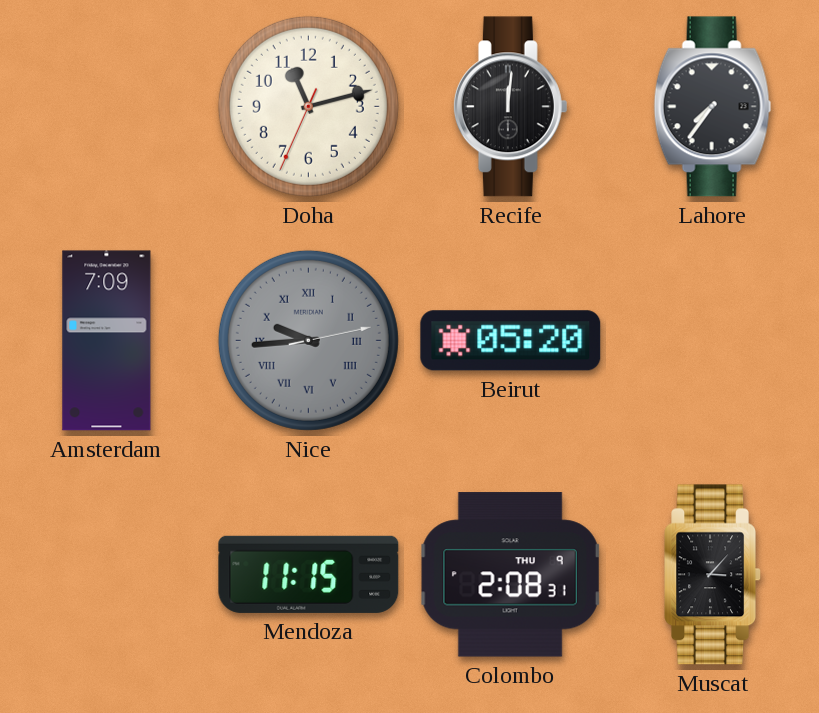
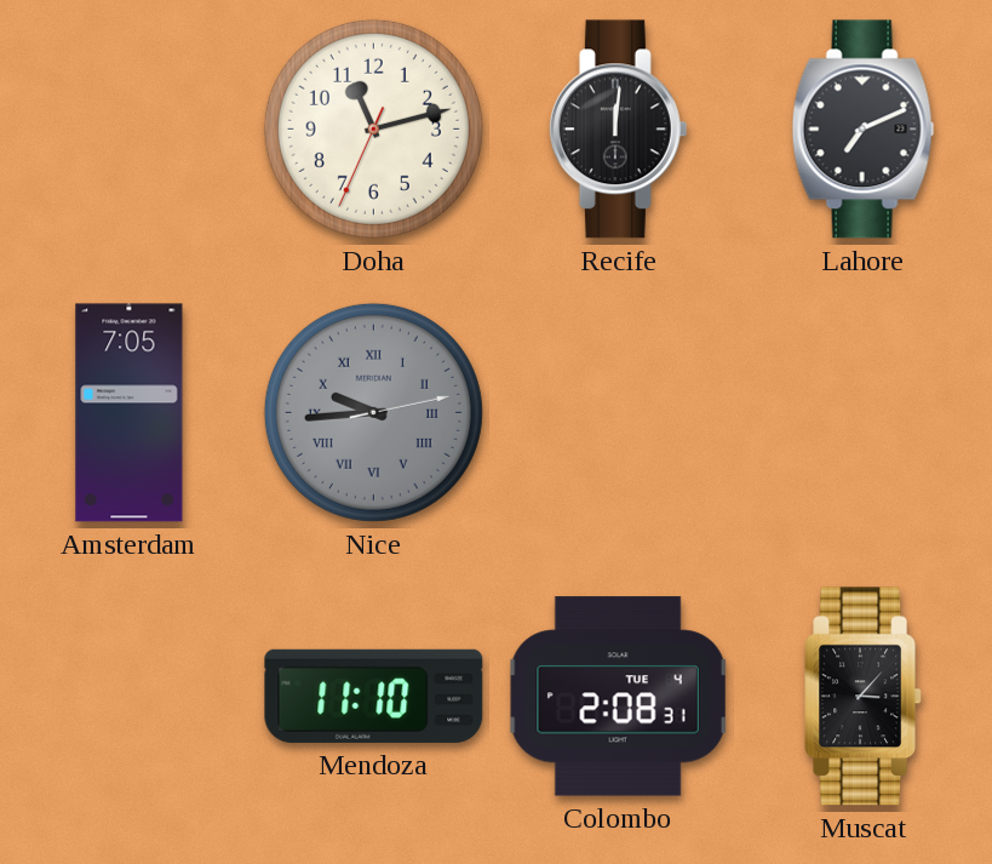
Lahore: 7:36 -> 7:11 (864, 130)
Amsterdam: 7:09 -> 7:05 (130, 413)
Beirut: 05:20 -> none (511, 341)
Mendoza: 11:15 -> 11:10 (374, 696)
Colombo date: THU 9 -> TUE 4 (619, 697)
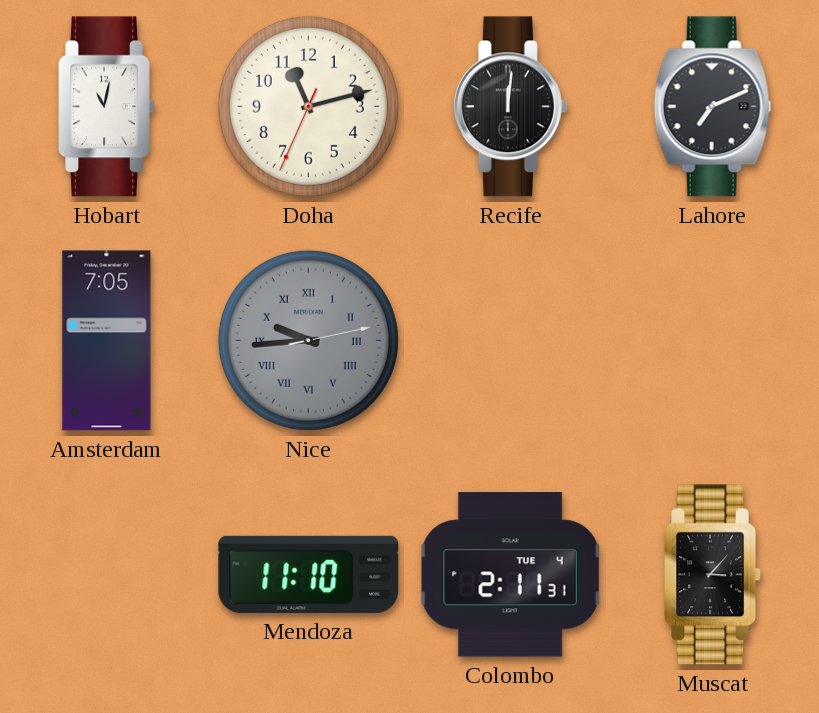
Hobart: none -> 11:02 (106, 107)
Colombo: 2:08 -> 2:11 (511, 575)
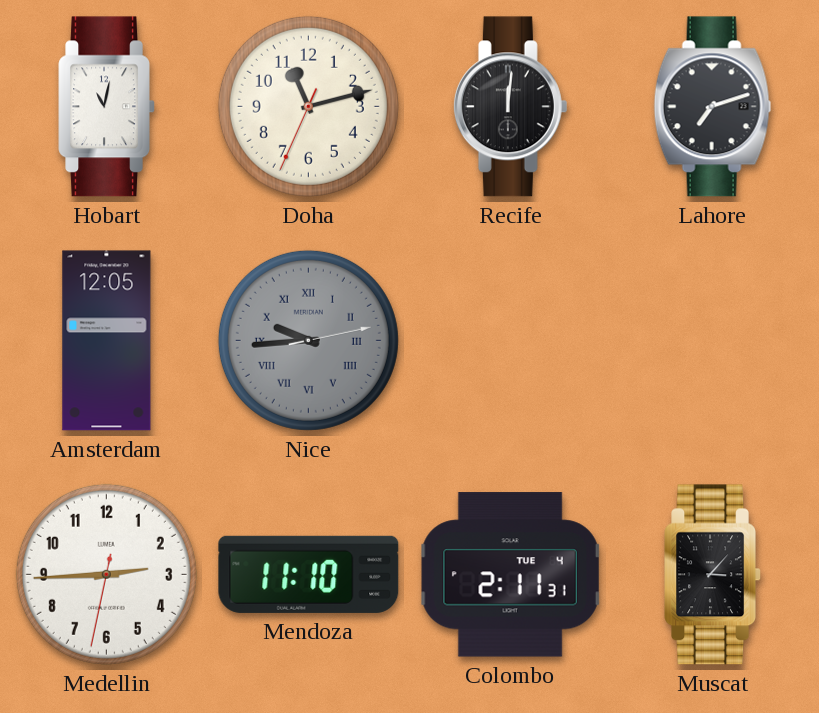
Lahore: 7:11 -> 7:12 (713, 107)
Amsterdam: 7:05 -> 12:05 (107, 341)
Medellin: none -> 2:44 (106, 574)
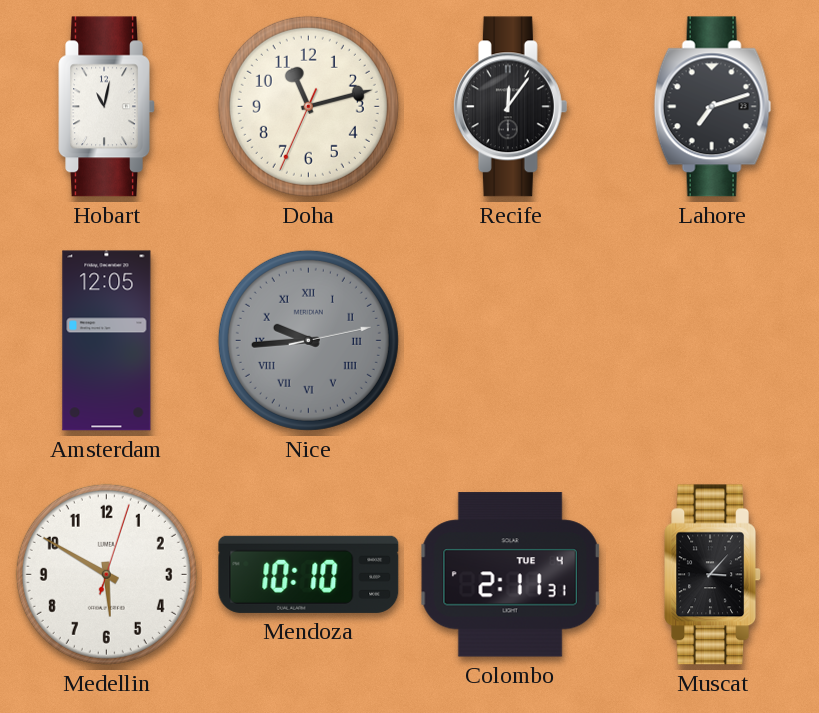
Recife: 12:01 -> 12:06 (510, 107)
Medellin: 2:44 -> 5:50 (106, 574)
Mendoza: 11:10 -> 10:10 (309, 574)
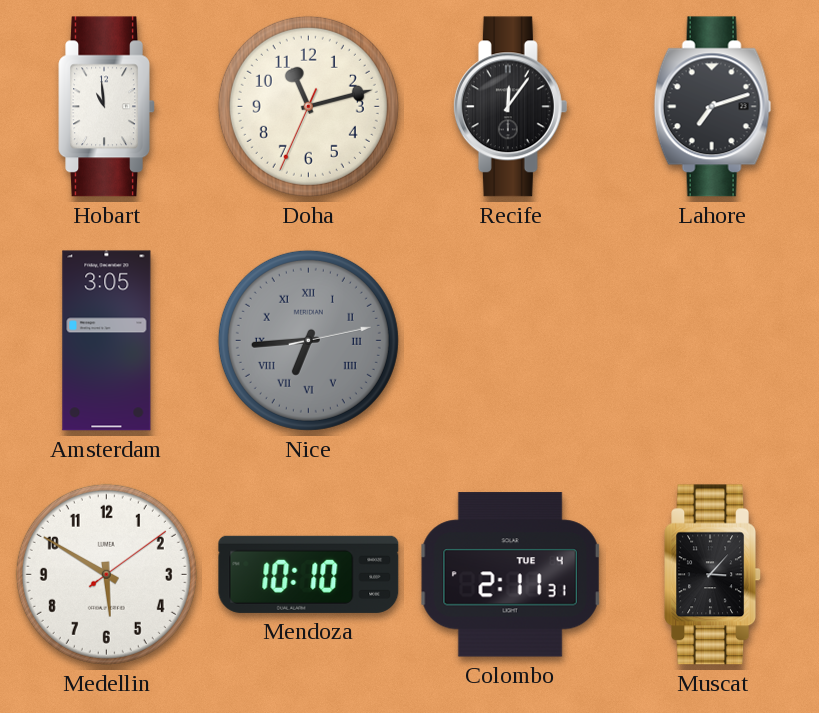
Hobart: 11:02 -> 10:59 (106, 107)
Amsterdam: 12:05 -> 3:05 (107, 341)
Nice: 9:44 -> 6:44 (308, 340)
Medellin: 5:50:03 -> 5:50:09 (106, 574)
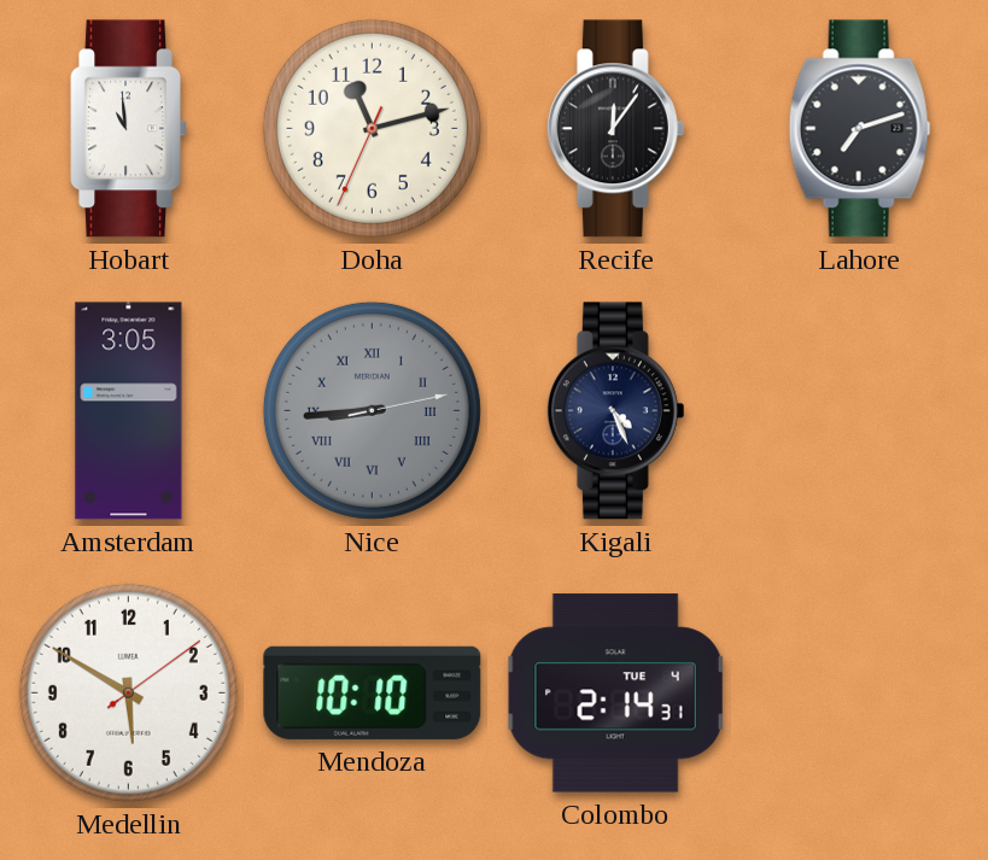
Nice: 6:44 -> 8:44 (372, 410)
Kigali: none -> 4:26 (615, 411)
Colombo: 2:11 -> 2:14 (616, 694)
Muscat: 3:07 -> none (712, 575)
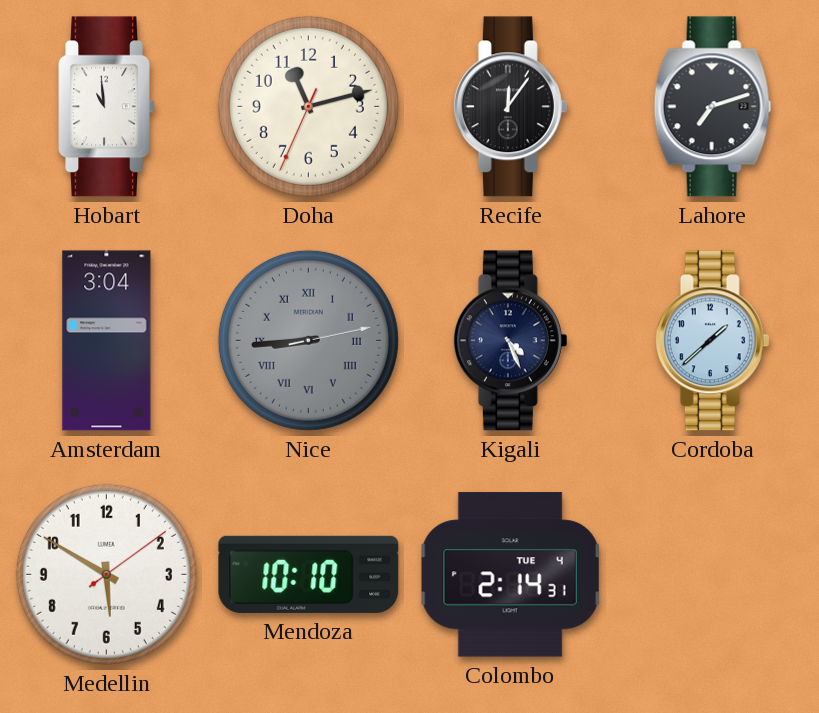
Amsterdam: 3:05 -> 3:04 (107, 341)
Cordoba: none -> 1:38 (712, 341)
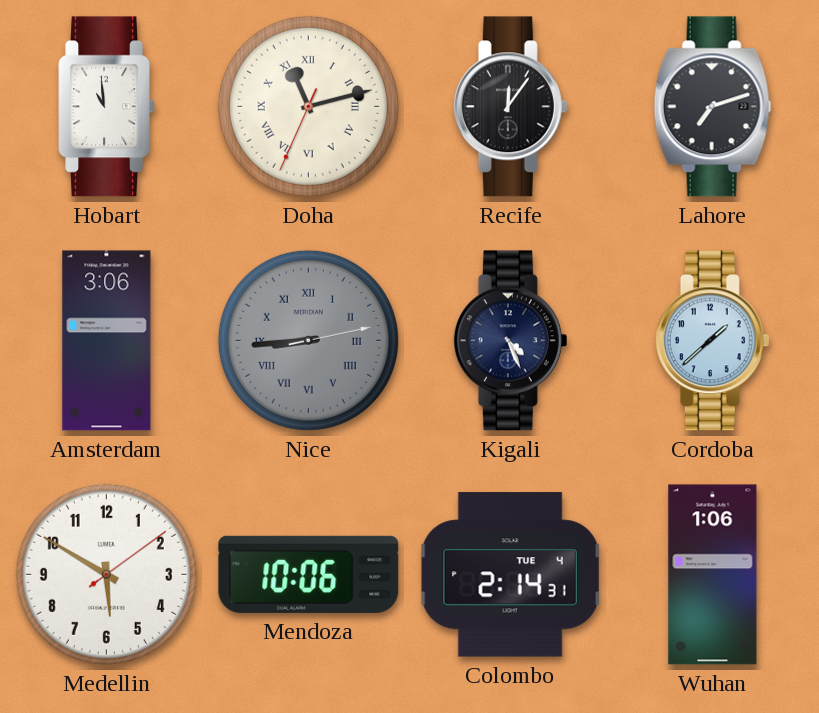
Doha numerals: Arabic -> Roman (308, 106)
Amsterdam: 3:04 -> 3:06 (107, 341)
Mendoza: 10:10 -> 10:06 (309, 574)
Wuhan: none -> 1:06 (713, 575)
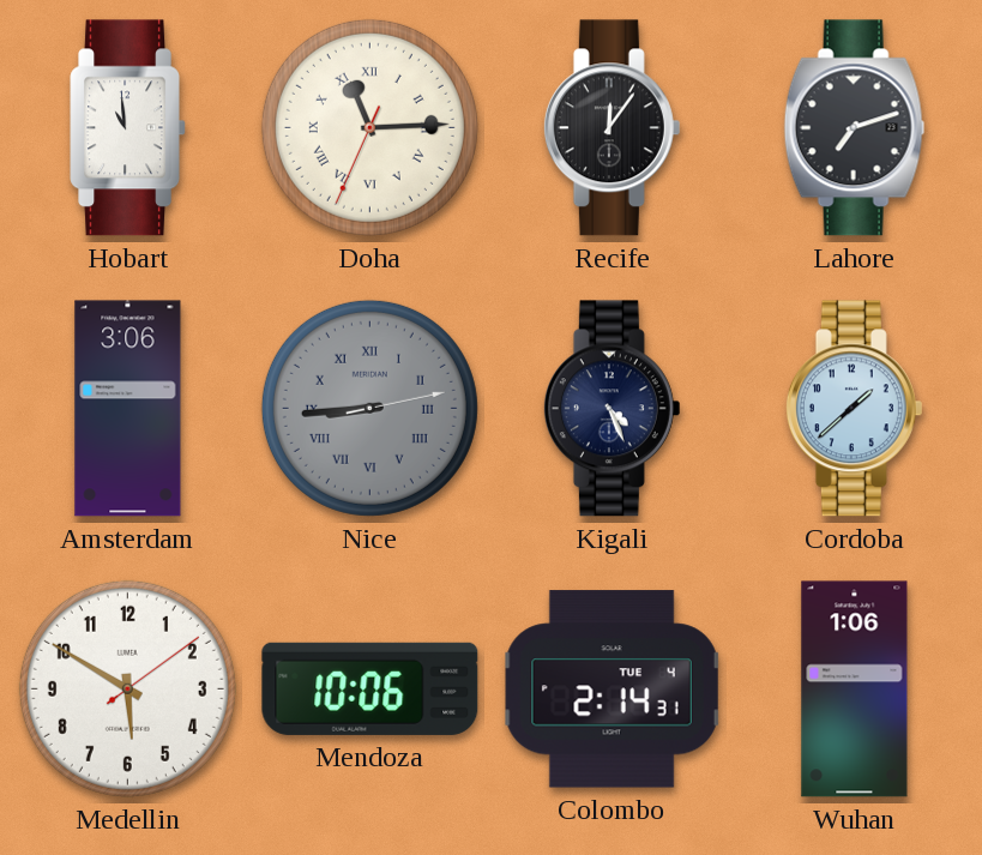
Doha: 11:12 -> 11:14 (369, 127)
